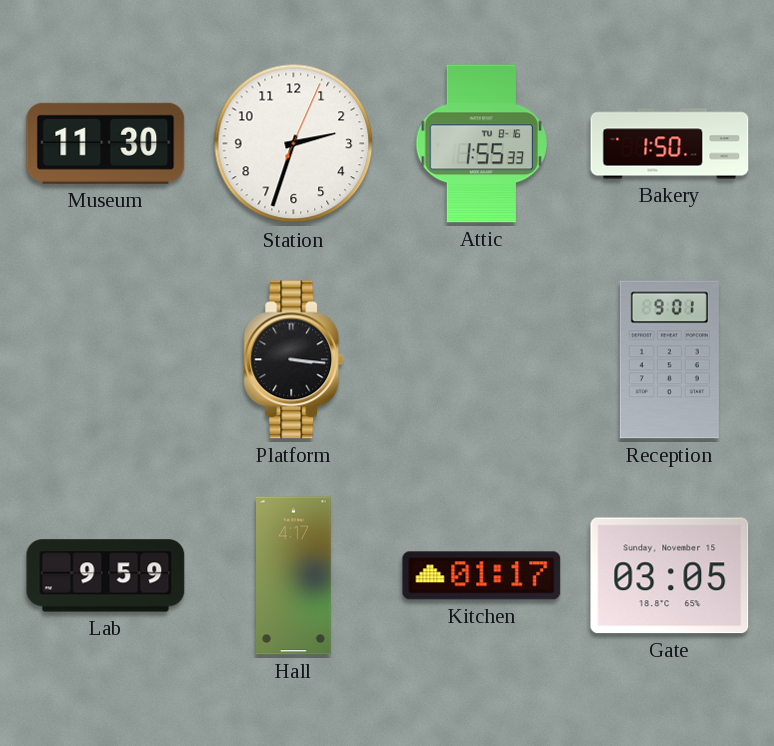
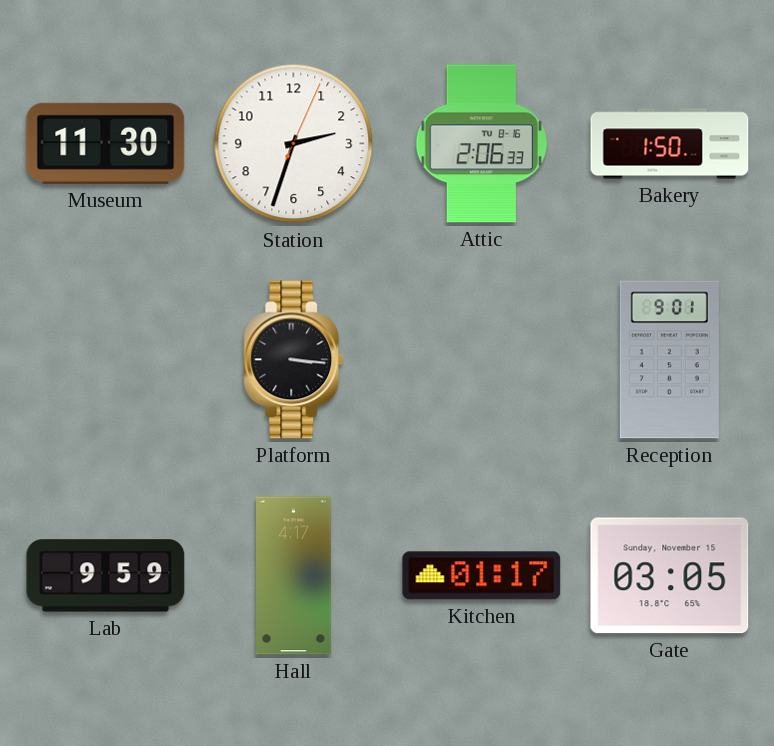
Attic: 1:55 -> 2:06 (481, 144)
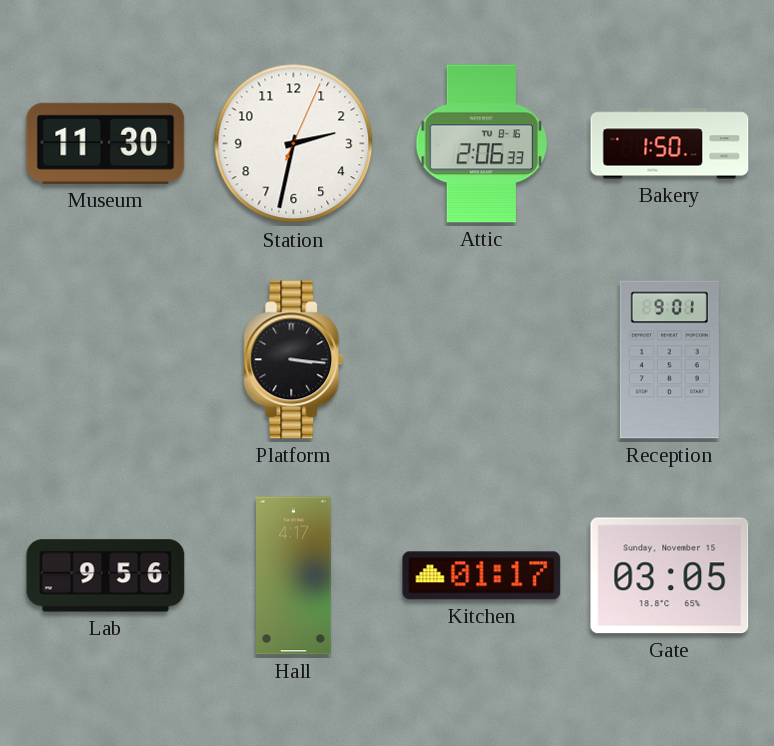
Station: 2:33 -> 2:32 (294, 144)
Lab: 9:59 -> 9:56 (106, 576)
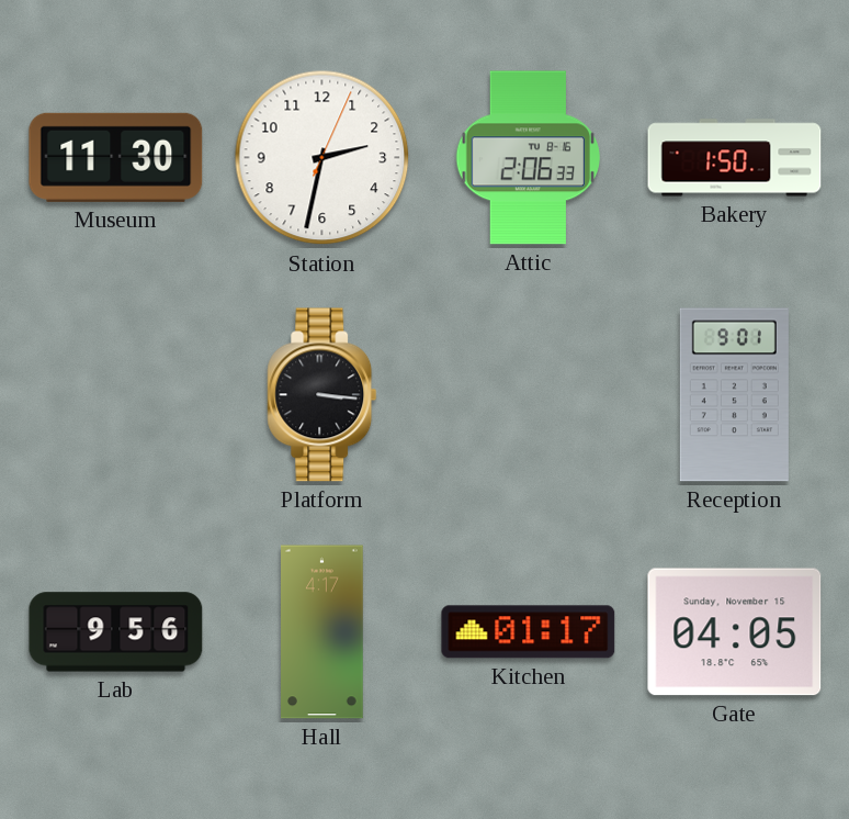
Gate: 03:05 -> 04:05 (735, 632)
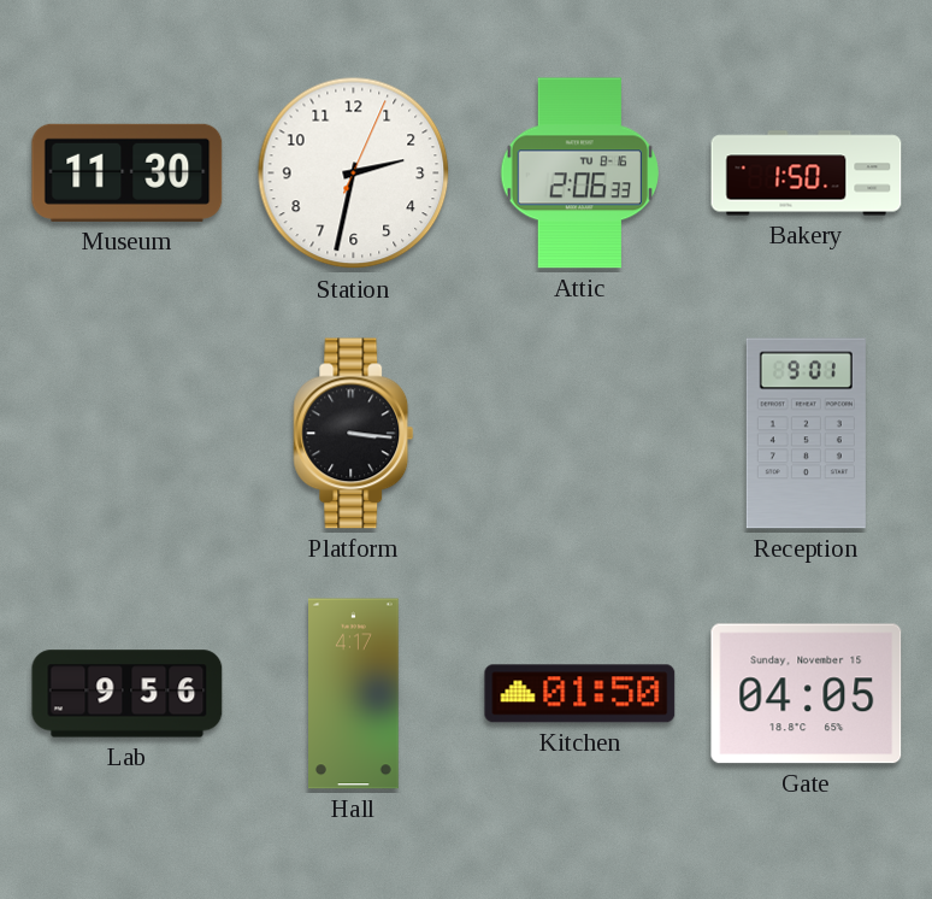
Kitchen: 01:17 -> 01:50 (580, 694)
